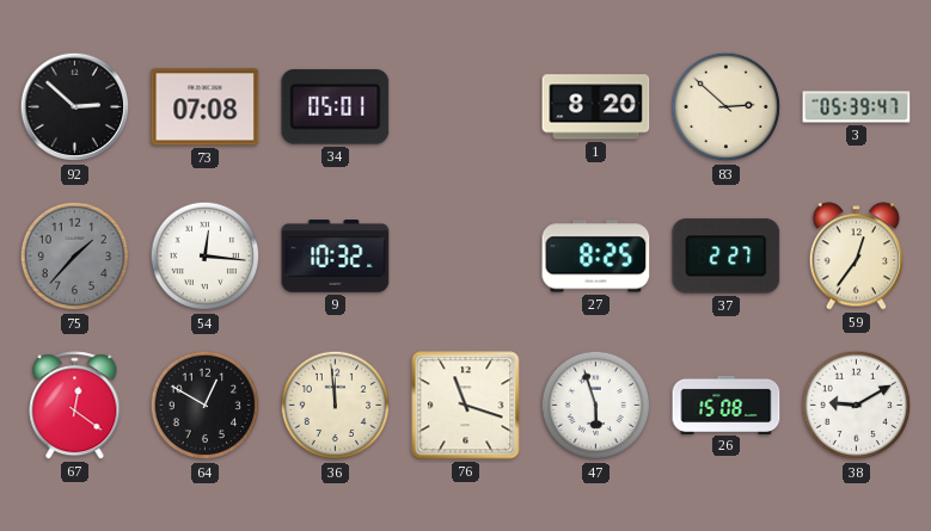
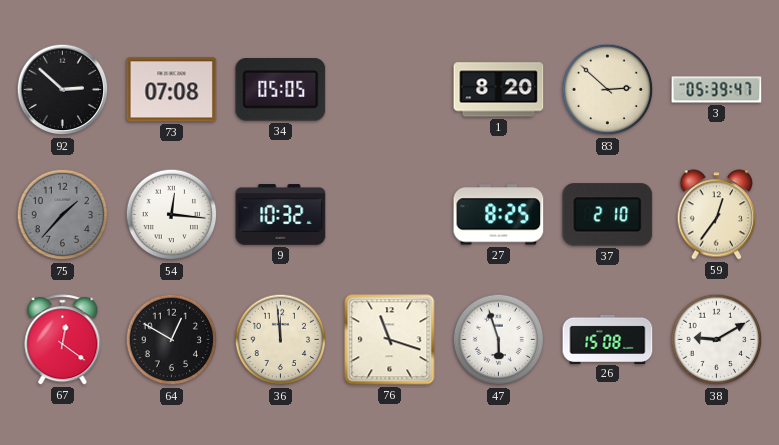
34: 05:01 -> 05:05 (281, 90)
37: 2:27 -> 2:10 (608, 215)
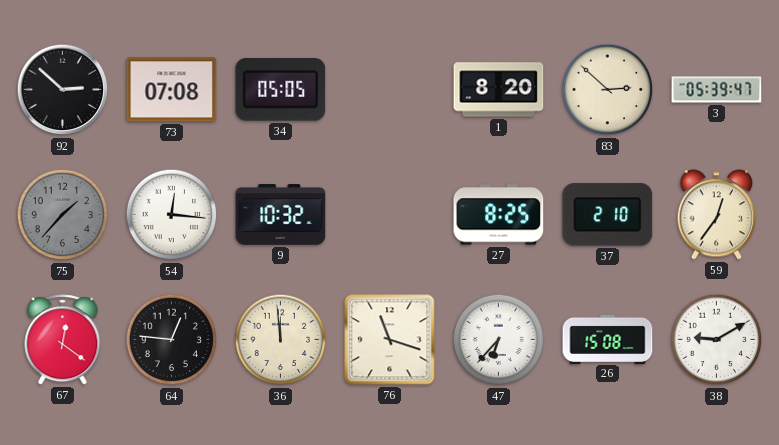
64: 12:50 -> 12:46 (172, 340)
47: 5:57 -> 6:37 (499, 340)
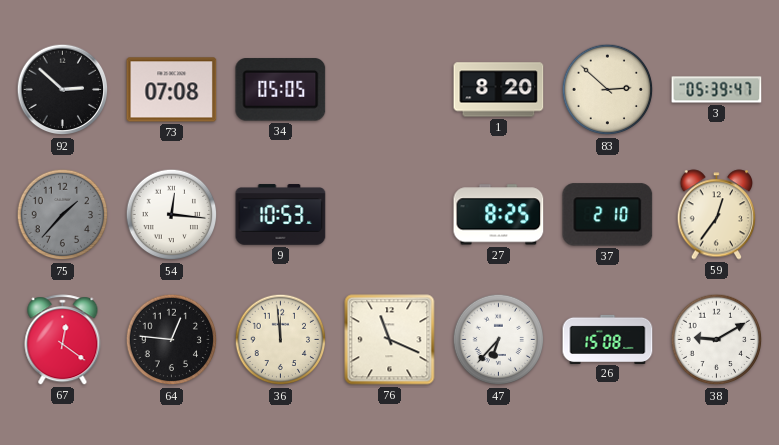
9: 10:32 -> 10:53 (281, 215)
76: 11:18 -> 11:19 (390, 340)
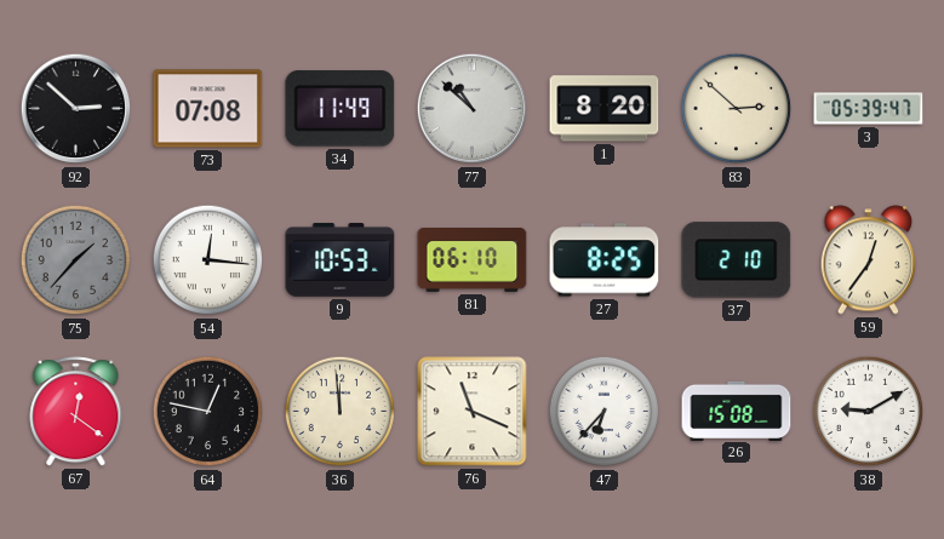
34: 05:05 -> 11:49 (341, 109)
77: none -> 10:52 (473, 109)
81: none -> 06:10 (473, 260)
64: 12:46 -> 12:47 (208, 412)
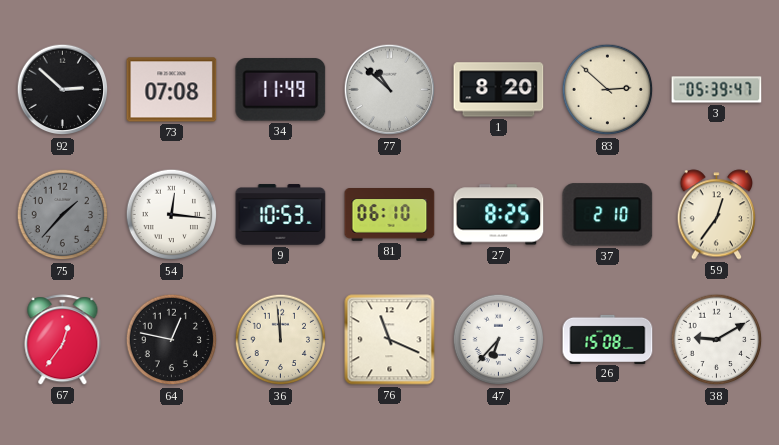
67: 12:21 -> 12:36 (63, 340)
